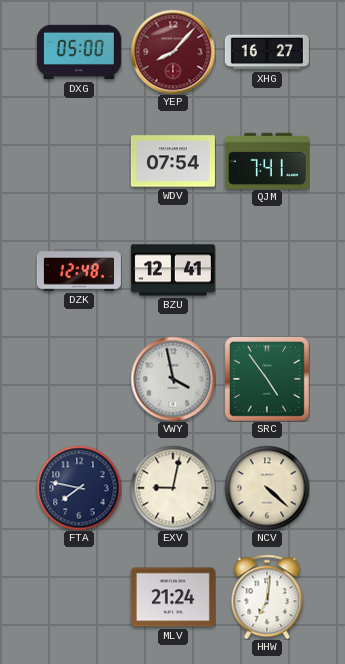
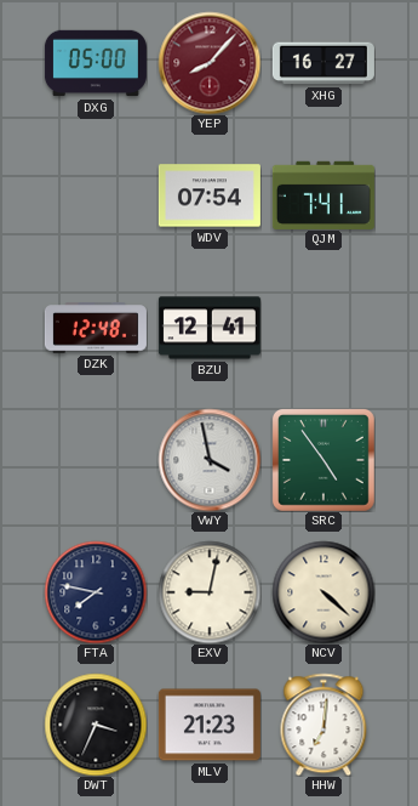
DWT: none -> 3:34 (96, 725)
MLV: 21:24 -> 21:23 (210, 725)
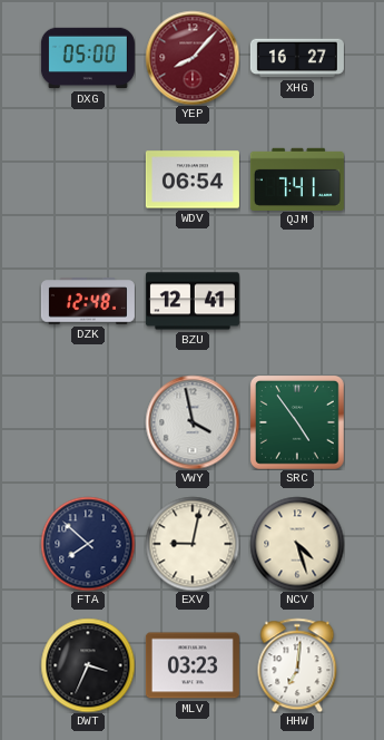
WDV: 07:54 -> 06:54 (193, 179)
FTA: 7:47 -> 7:52 (88, 544)
NCV: 4:22 -> 4:27 (297, 544)
MLV: 21:23 -> 03:23 (193, 665)
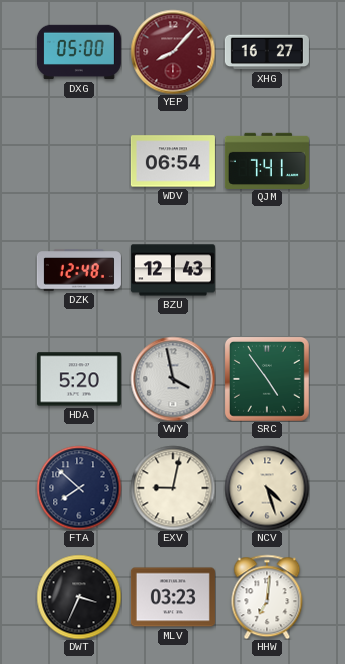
BZU: 12:41 -> 12:43 (173, 270)
HDA: none -> 5:20 (79, 379)
